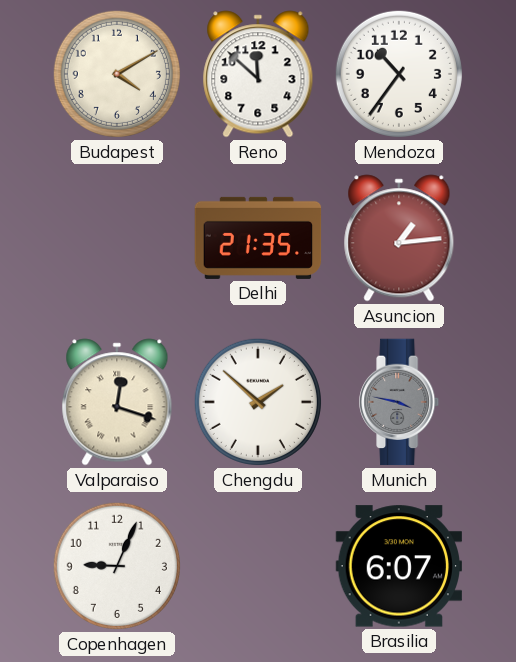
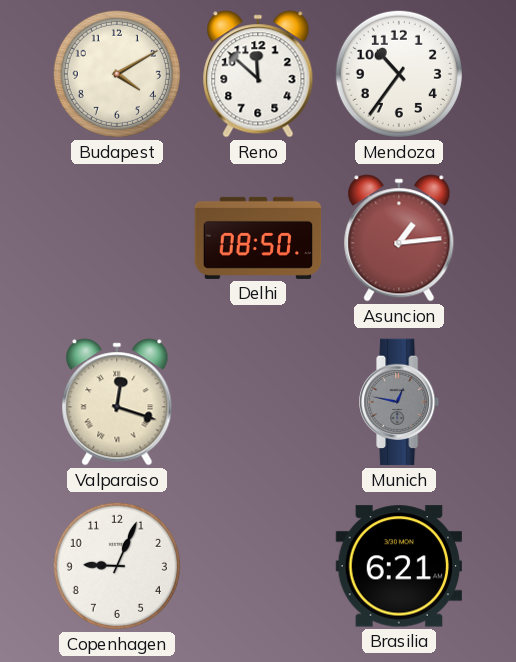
Delhi: 21:35 -> 08:50 (258, 238)
Chengdu: 1:52 -> none (258, 402)
Munich: 3:47 -> 12:47 (400, 402)
Brasilia: 6:07 -> 6:21 (398, 566)
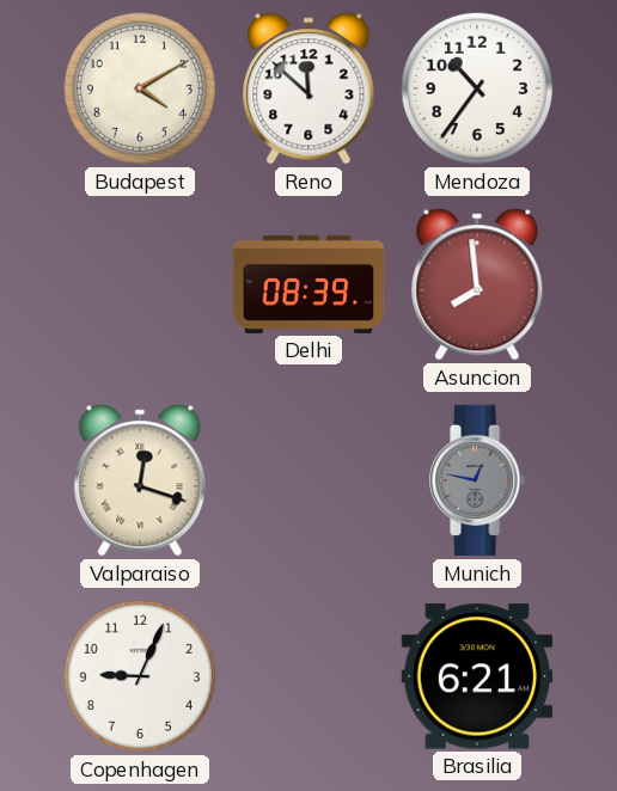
Delhi: 08:50 -> 08:39 (308, 284)
Asuncion: 1:14 -> 7:59 (477, 284)
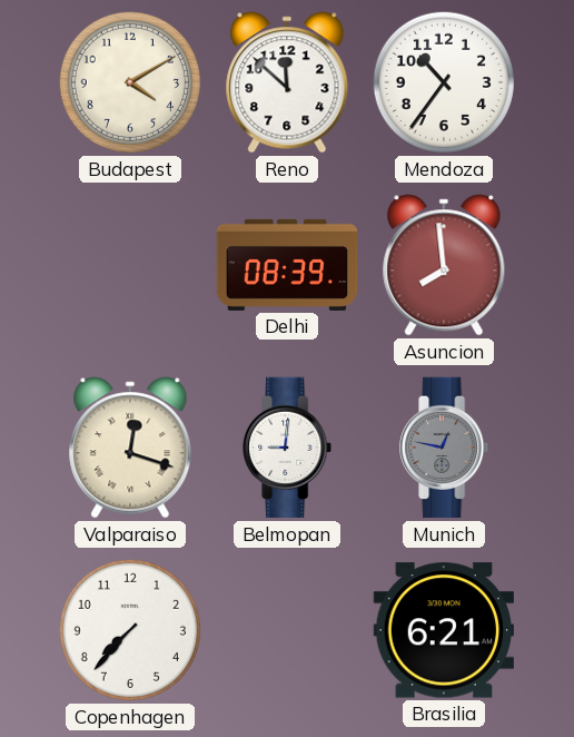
Belmopan: none -> 9:01 (288, 448)
Copenhagen: 9:04 -> 7:37 (130, 630)
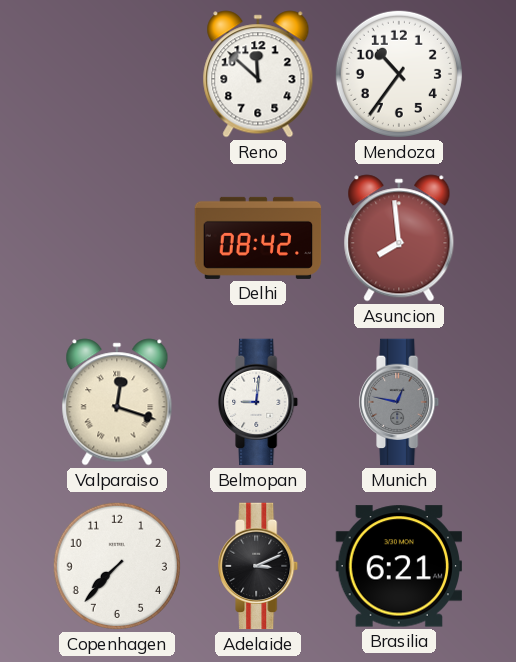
Budapest: 4:10 -> none (130, 82)
Delhi: 08:39 -> 08:42 (258, 238)
Adelaide: none -> 3:11 (259, 566)
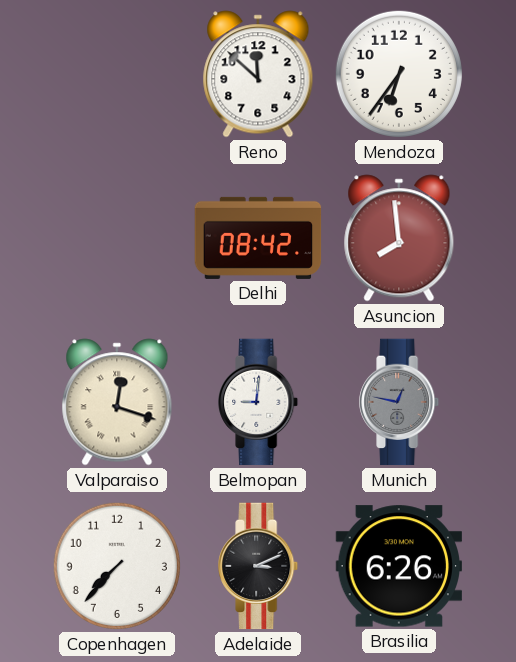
Mendoza: 10:36 -> 6:36 (399, 74)
Brasilia: 6:21 -> 6:26 (398, 566)
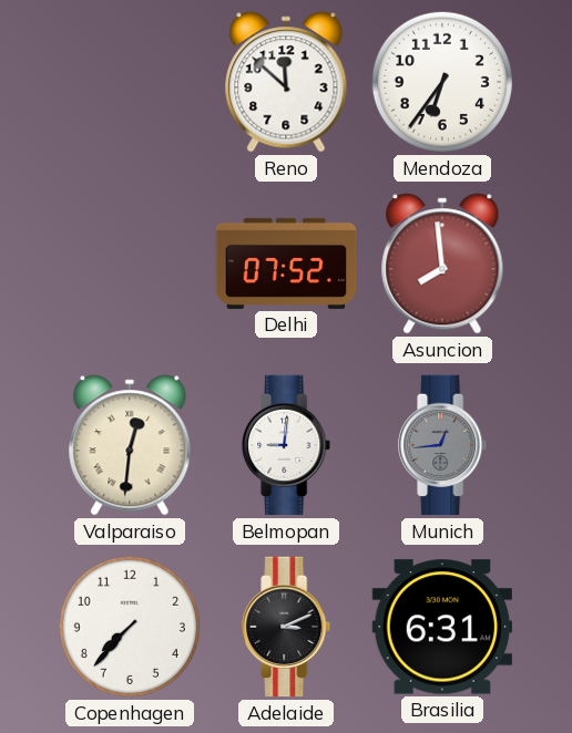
Delhi: 08:42 -> 07:52 (286, 264)
Valparaiso: 12:18 -> 12:31 (130, 445)
Munich: 12:47 -> 12:44 (443, 445)
Brasilia: 6:26 -> 6:31 (441, 627)
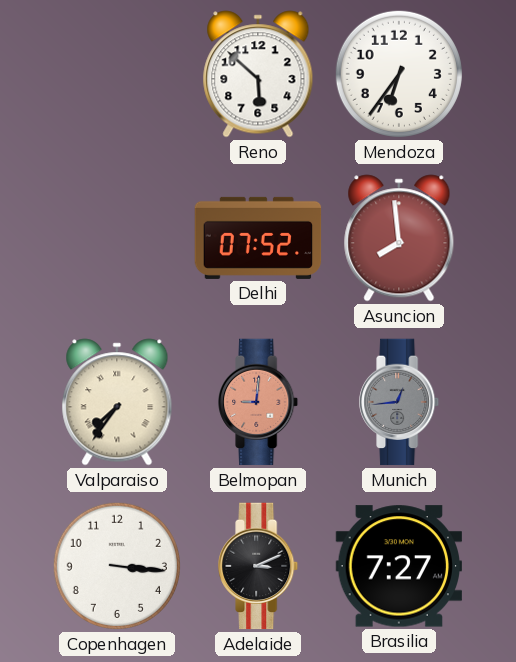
Reno: 11:52 -> 5:52 (258, 74)
Valparaiso: 12:31 -> 7:36 (117, 402)
Belmopan dial: white -> salmon (259, 402)
Copenhagen: 7:37 -> 3:16 (117, 566)
Brasilia: 6:31 -> 7:27 (398, 566)
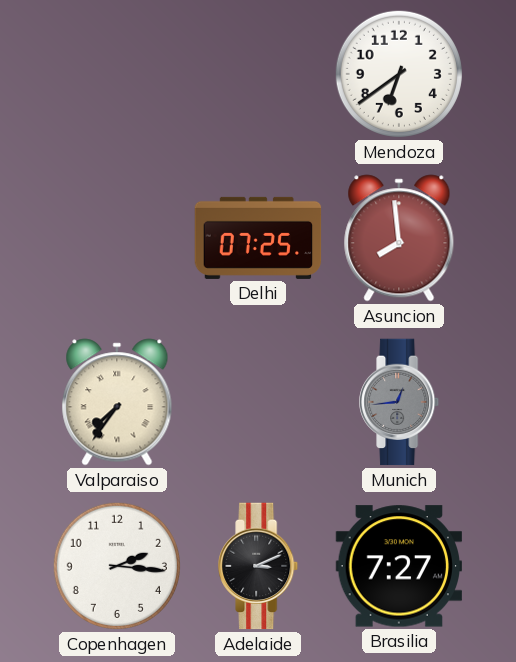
Reno: 5:52 -> none (258, 74)
Mendoza: 6:36 -> 6:39 (399, 74)
Delhi: 07:52 -> 07:25 (258, 238)
Belmopan: 9:01 -> none (259, 402)
Copenhagen: 3:16 -> 2:16 (117, 566)
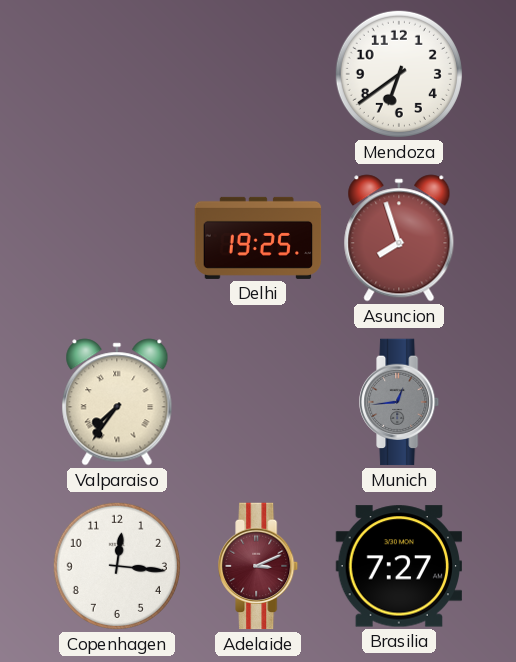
Delhi: 07:25 -> 19:25 (258, 238)
Asuncion: 7:59 -> 7:57 (399, 238)
Copenhagen: 2:16 -> 12:16 (117, 566)
Adelaide dial: black -> burgundy (259, 566)
